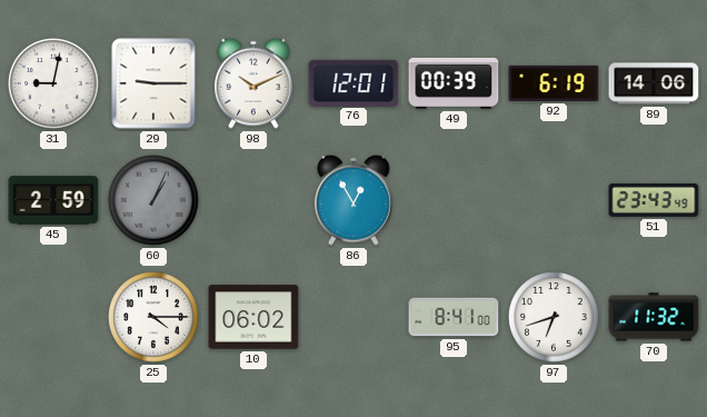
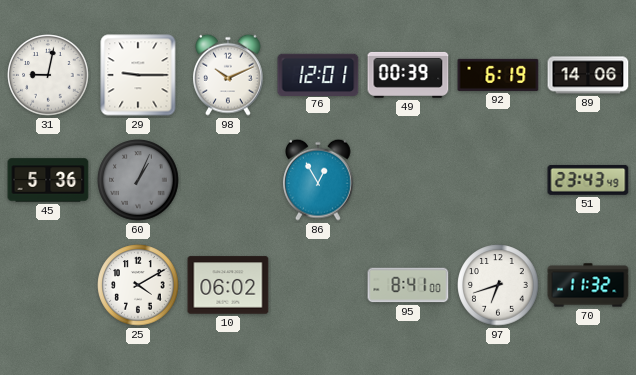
45: 2:59 -> 5:36 (48, 180)
25: 4:15 -> 4:10 (138, 285)
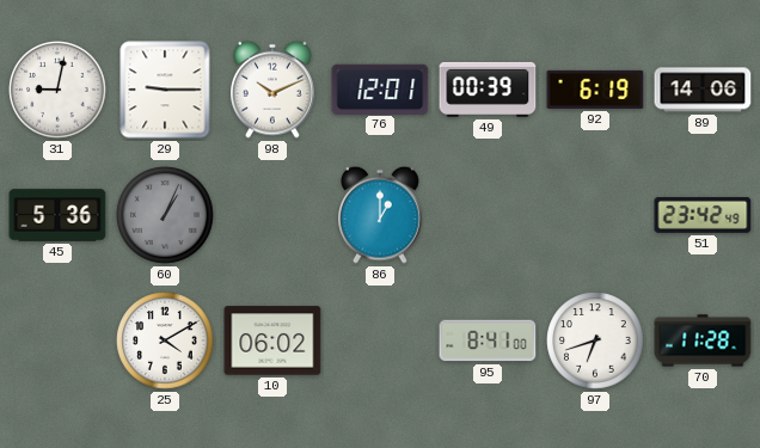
86: 12:55 -> 1:00 (381, 215)
51: 23:43 -> 23:42 (703, 215)
70: 11:32 -> 11:28 (703, 340)
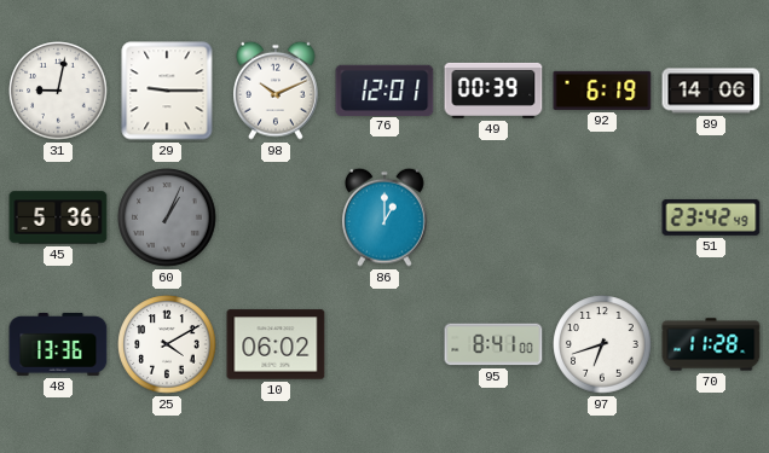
48: none -> 13:36 (58, 344)
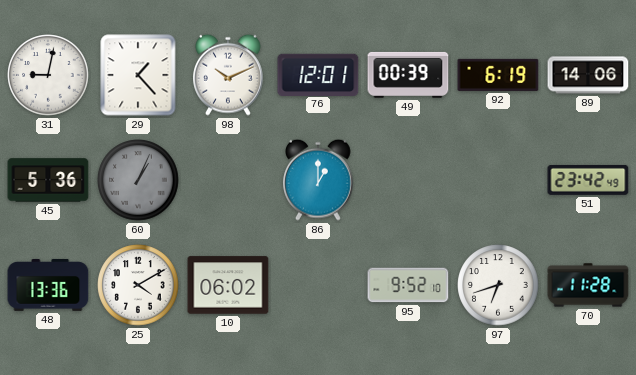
29: 9:15 -> 1:23 (138, 75)
95: 8:41 -> 9:52 (408, 285)
